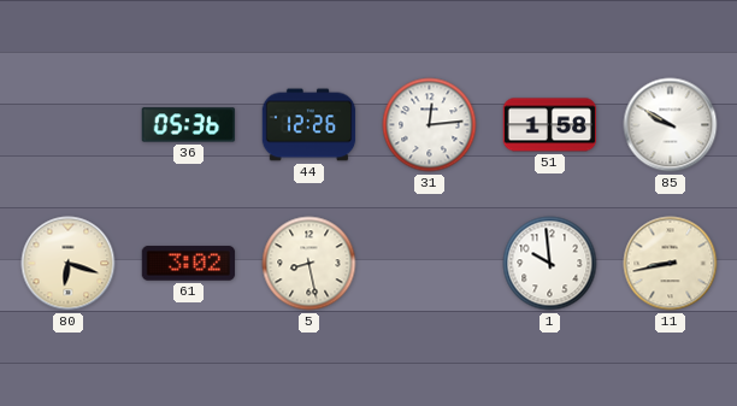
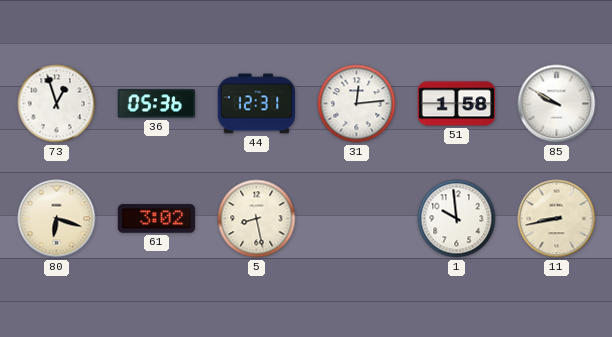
73: none -> 12:57 (57, 104)
44: 12:26 -> 12:31 (257, 104)
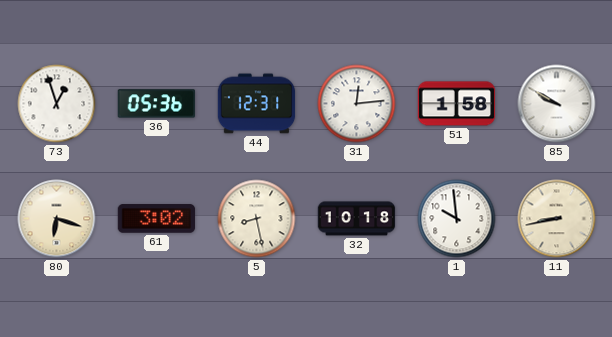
32: none -> 10:18 (357, 219)
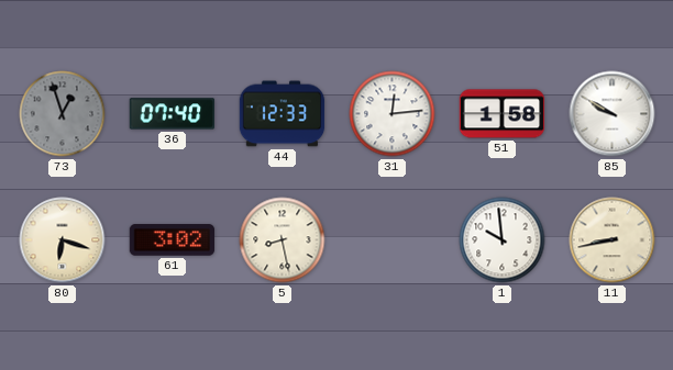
73 dial: white -> grey (63, 114)
36: 05:36 -> 07:40 (173, 114)
44: 12:31 -> 12:33 (283, 114)
32: 10:18 -> none (357, 219)
